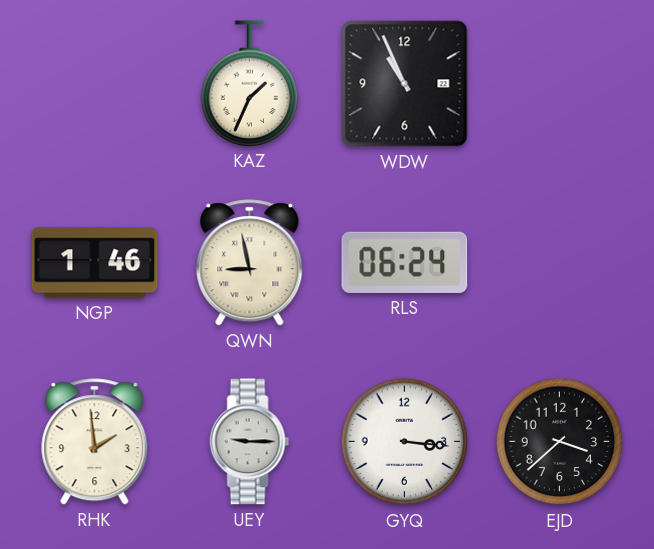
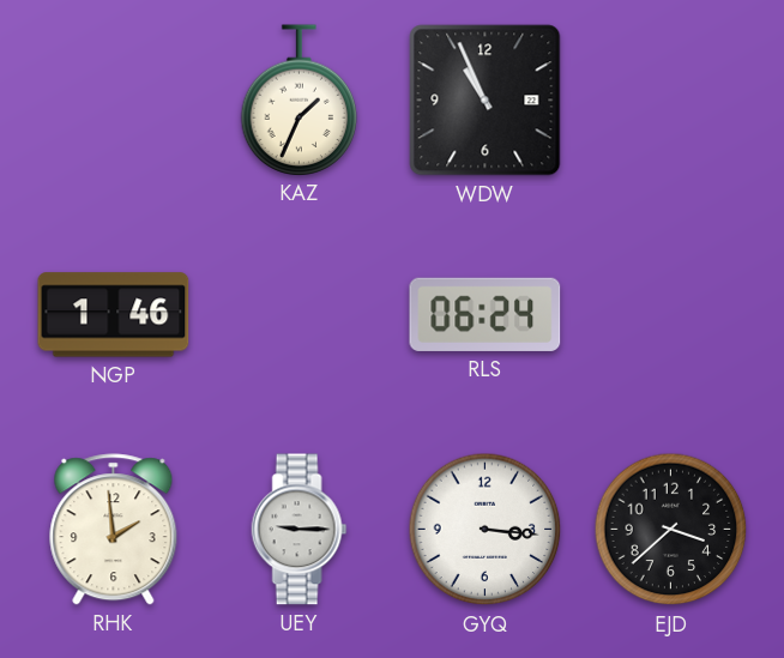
QWN: 8:58 -> none (250, 263)
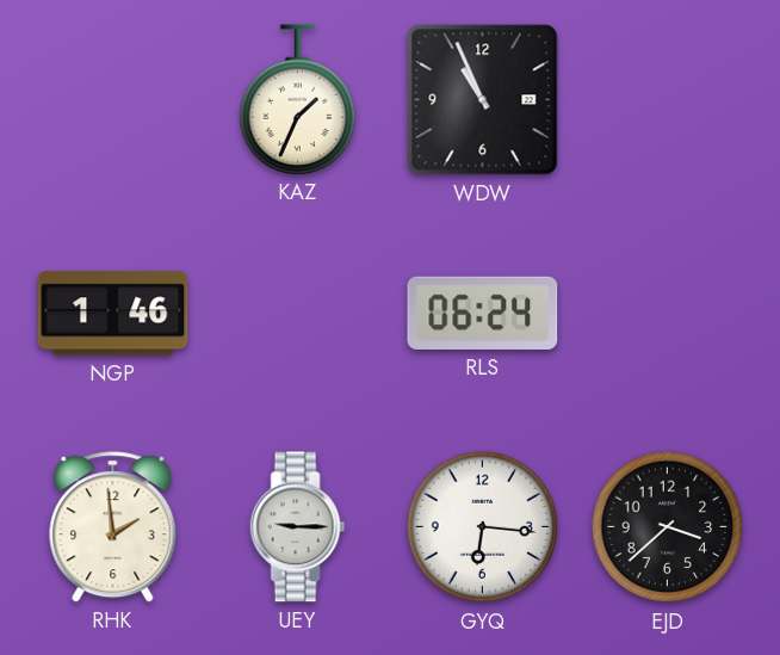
GYQ: 3:16 -> 6:16 (483, 527)
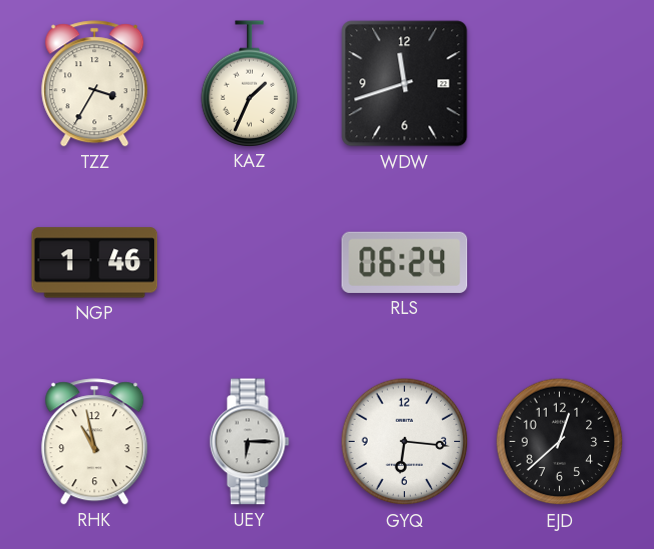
TZZ: none -> 3:35 (95, 84)
WDW: 10:56 -> 11:42 (405, 84)
RHK: 1:59 -> 10:58 (95, 442)
UEY: 9:15 -> 6:15 (250, 442)
EJD: 3:38 -> 12:38 (560, 442)
